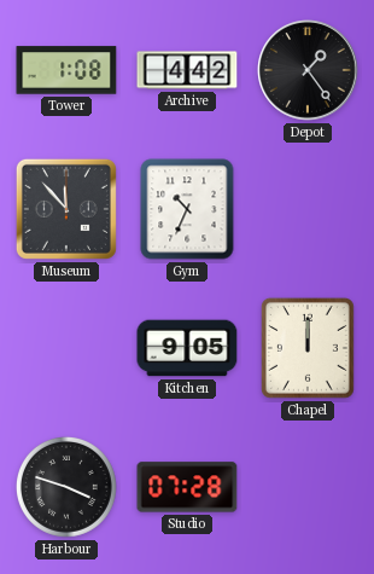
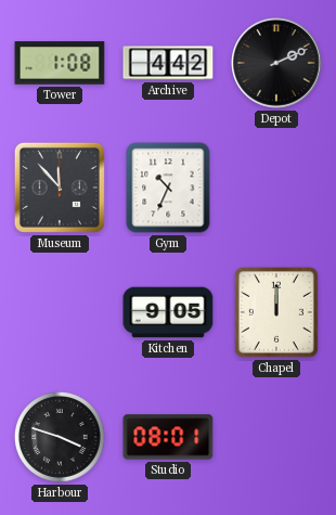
Depot: 1:24 -> 2:11 (276, 63)
Studio: 07:28 -> 08:01 (168, 437)
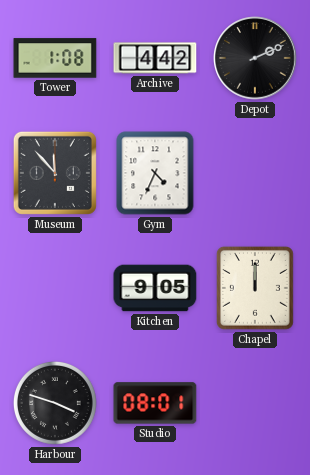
Gym: 10:34 -> 4:34 (155, 173)
